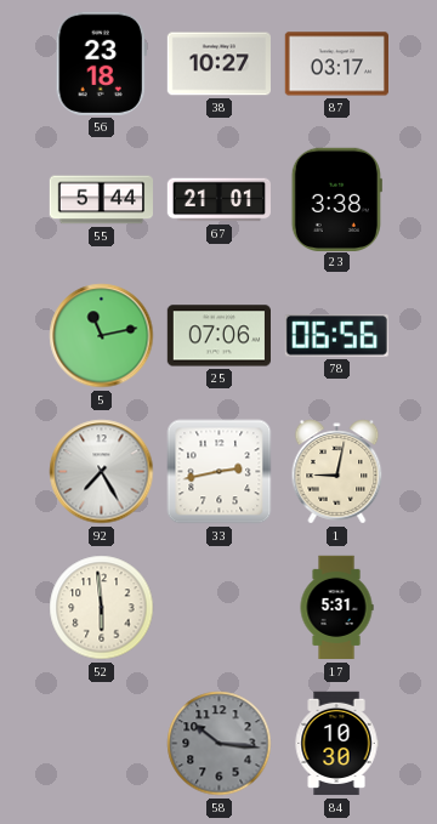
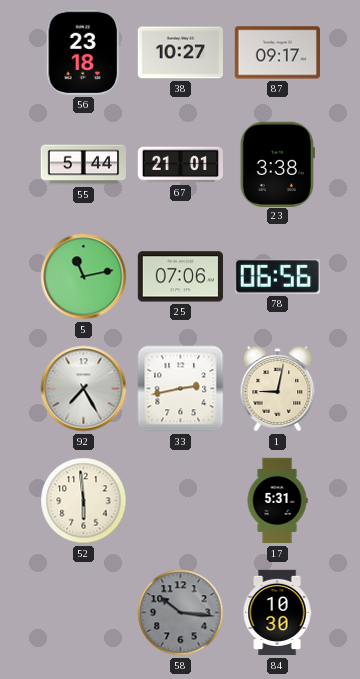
87: 03:17 -> 09:17 (277, 53)
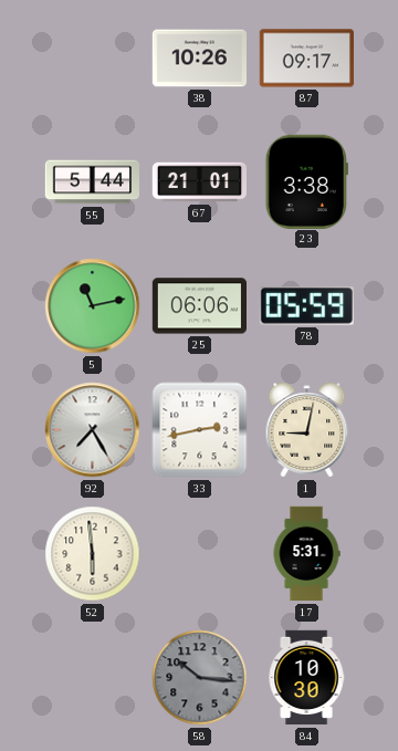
56: 23:18 -> none (83, 52)
38: 10:27 -> 10:26 (199, 59)
25: 07:06 -> 06:06 (199, 306)
78: 06:56 -> 05:59 (306, 306)
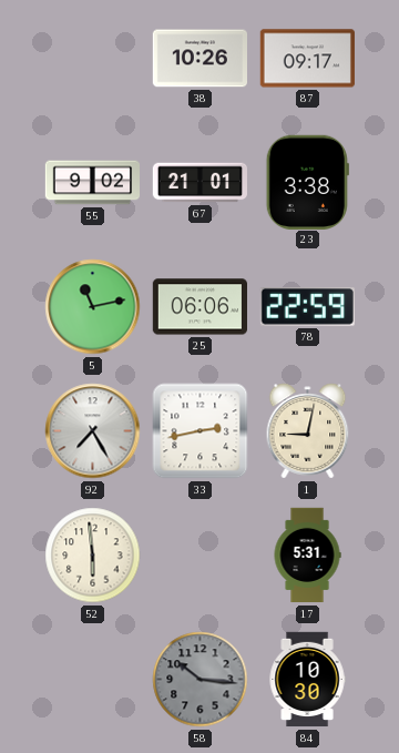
55: 5:44 -> 9:02 (92, 183)
78: 05:59 -> 22:59 (307, 307)
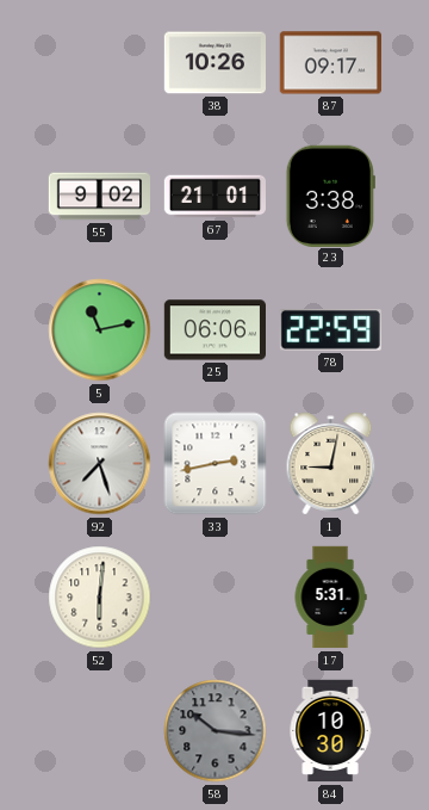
92: 7:25 -> 7:27 (100, 464)
52: 5:59 -> 6:01 (100, 598)
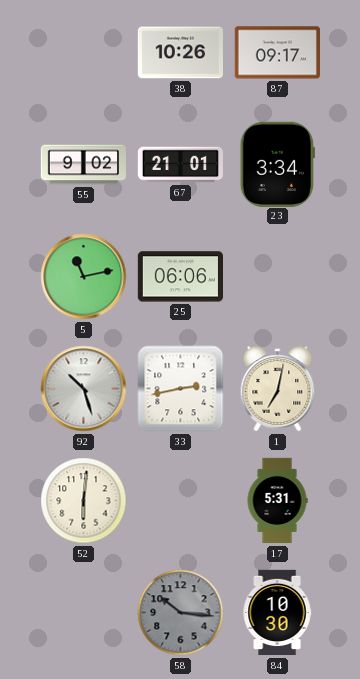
23: 3:38 -> 3:34 (277, 164)
78: 22:59 -> none (330, 330)
92: 7:27 -> 10:27 (84, 389)
1: 9:02 -> 7:02 (278, 389)
